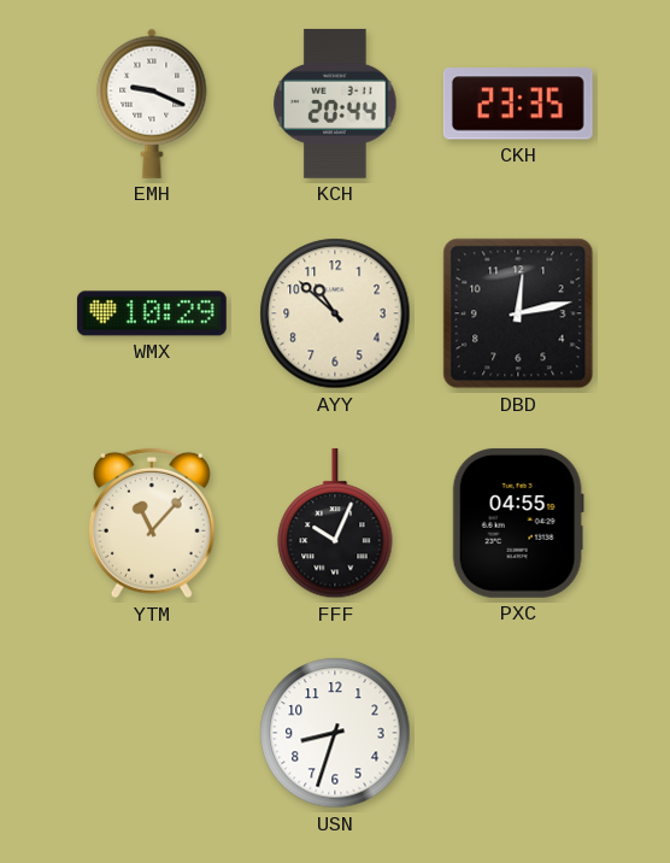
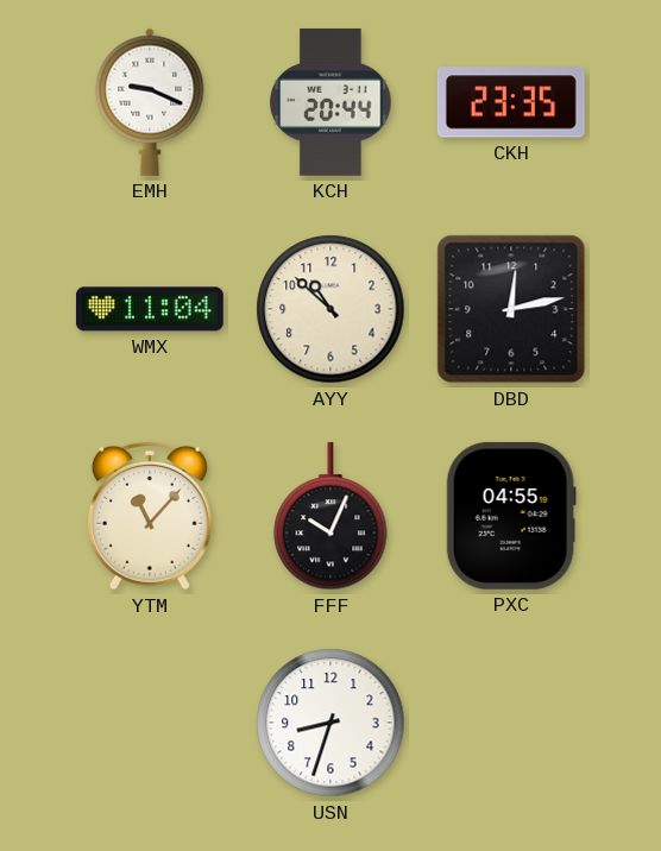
WMX: 10:29 -> 11:04 (150, 309)
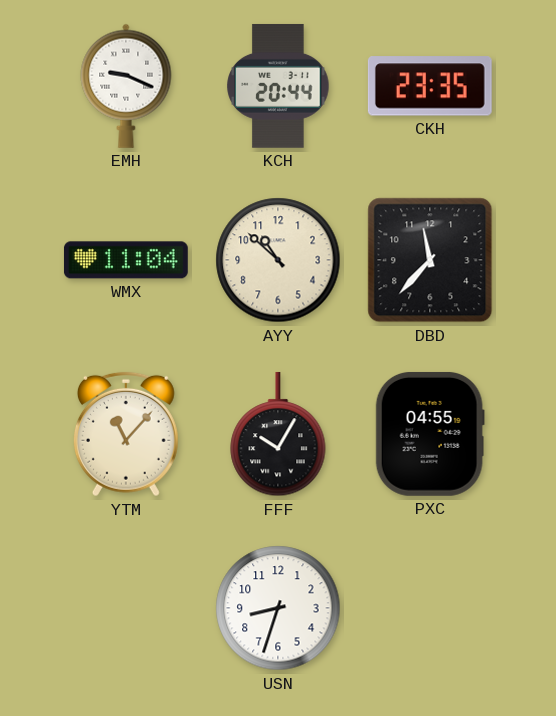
DBD: 12:13 -> 11:37 (430, 260)
FFF: 10:04 -> 10:05 (278, 434)
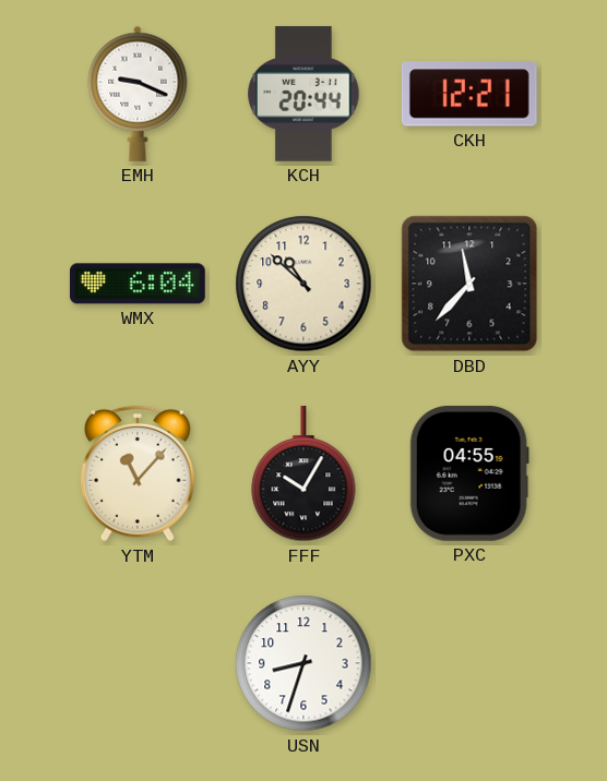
CKH: 23:35 -> 12:21 (469, 94)
WMX: 11:04 -> 6:04 (138, 284)
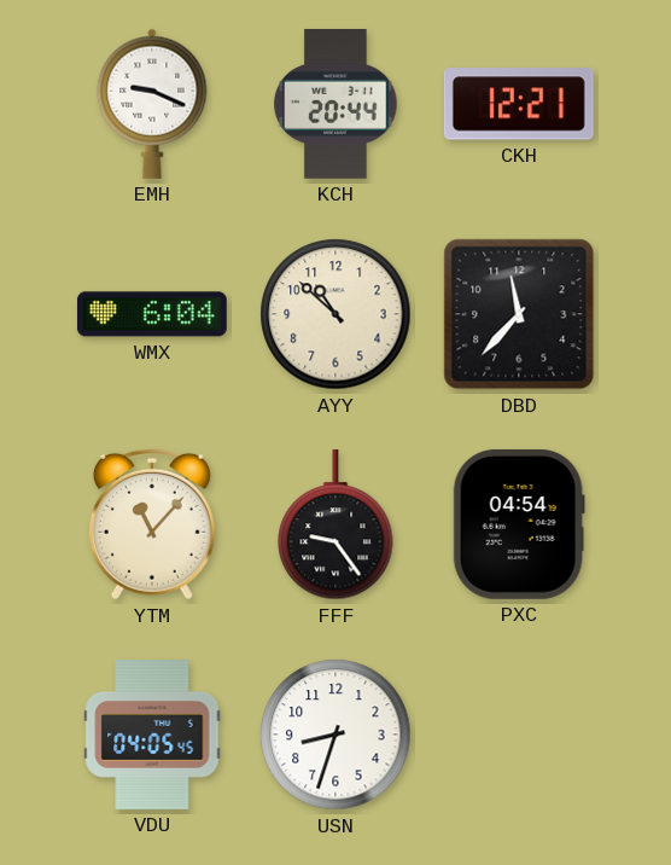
FFF: 10:05 -> 9:24 (335, 524)
PXC: 04:55 -> 04:54 (519, 524)
VDU: none -> 04:05 (152, 736)
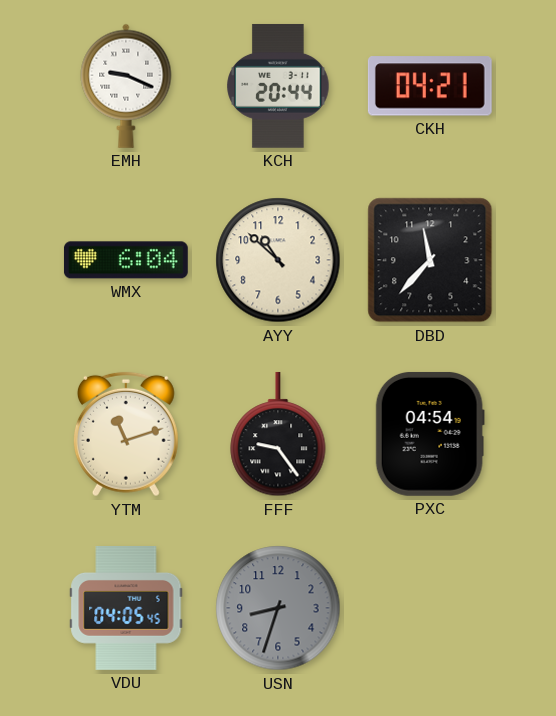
CKH: 12:21 -> 04:21 (430, 86)
YTM: 11:07 -> 11:12 (126, 434)
USN dial: white -> grey (278, 608)
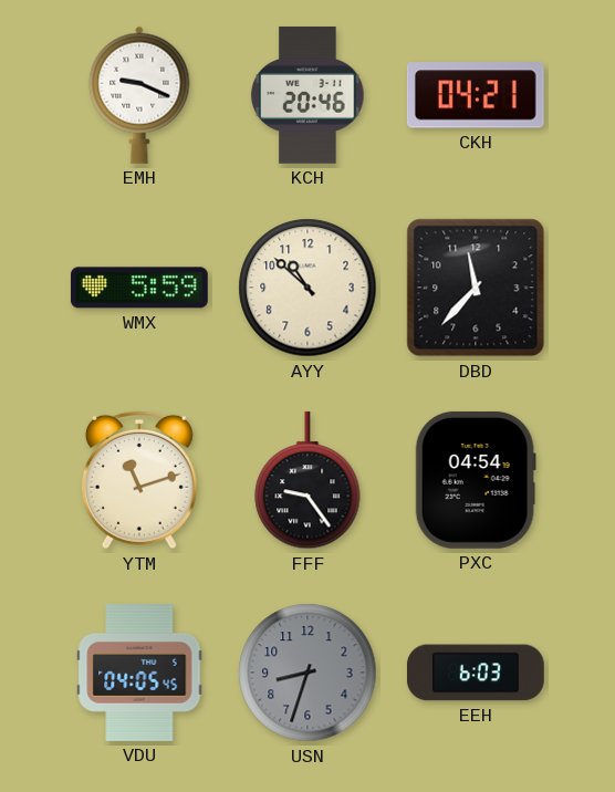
KCH: 20:44 -> 20:46 (307, 95)
WMX: 6:04 -> 5:59 (139, 288)
EEH: none -> 6:03 (476, 673)
